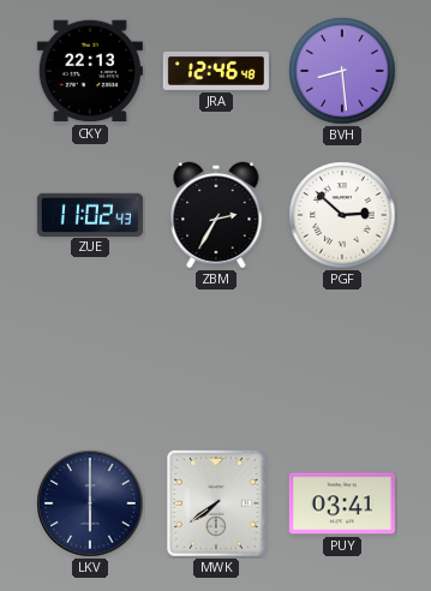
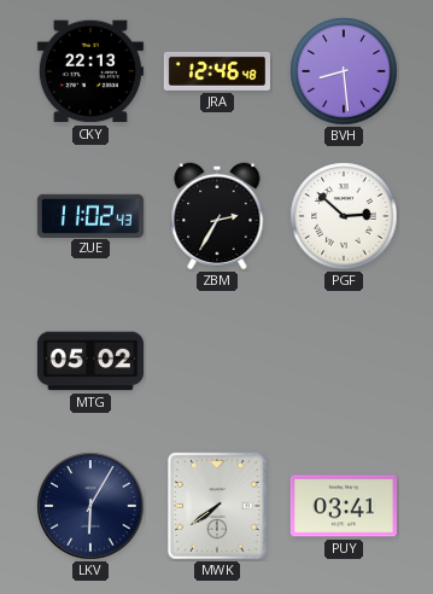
MTG: none -> 05:02 (90, 361)
LKV: 6:00 -> 6:05 (90, 506)
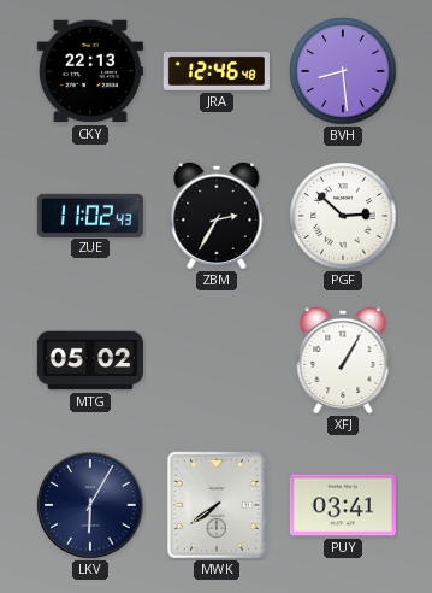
XFJ: none -> 1:05 (343, 360)
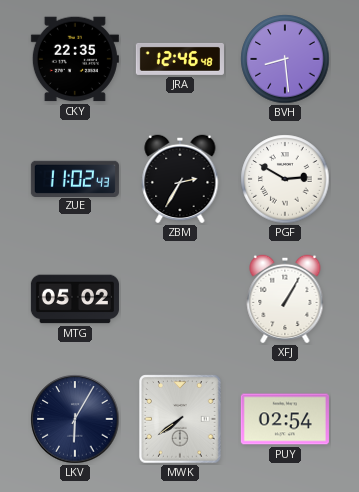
CKY: 22:13 -> 22:35 (75, 59)
PGF: 2:52 -> 2:50 (285, 179)
PUY: 03:41 -> 02:54 (285, 419)
